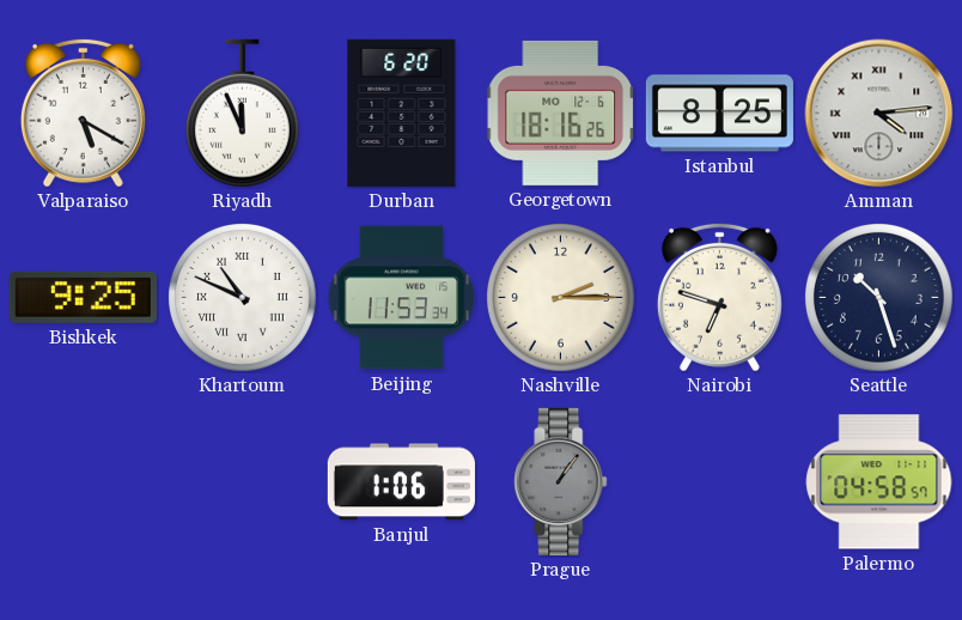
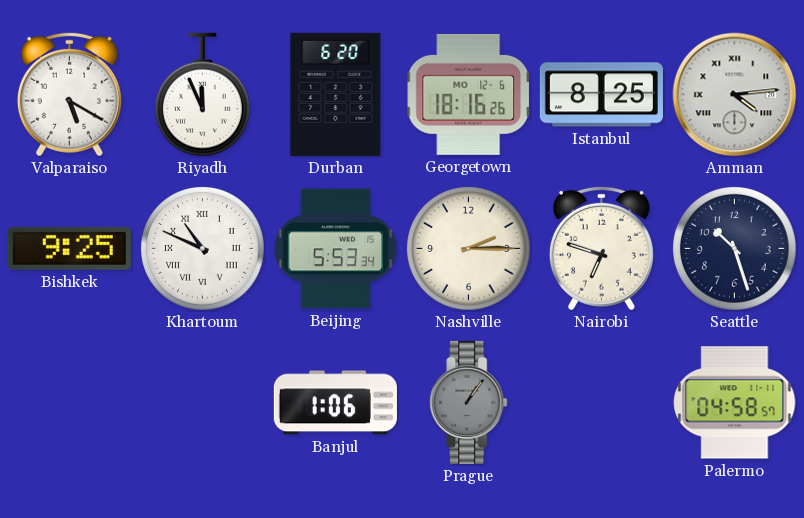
Beijing: 11:53 -> 5:53 (336, 249)
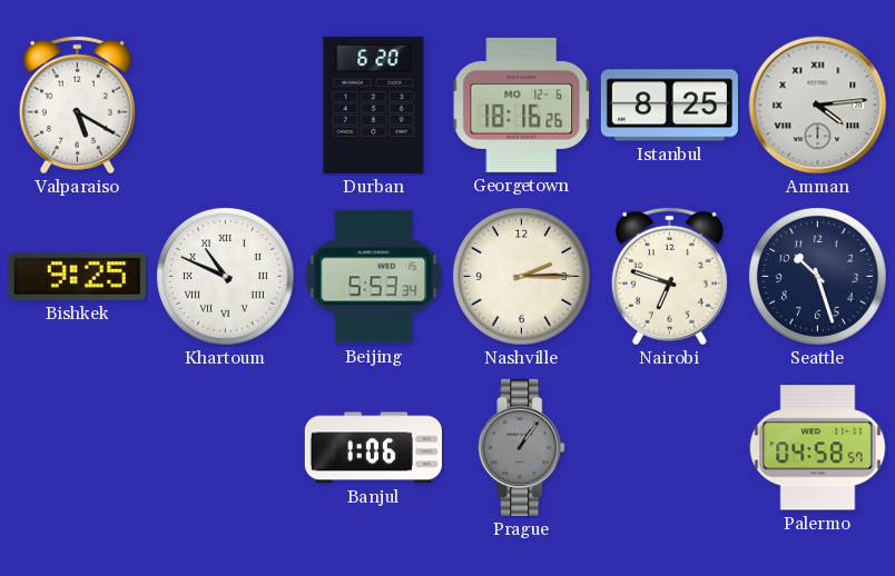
Riyadh: 11:56 -> none (202, 95)
